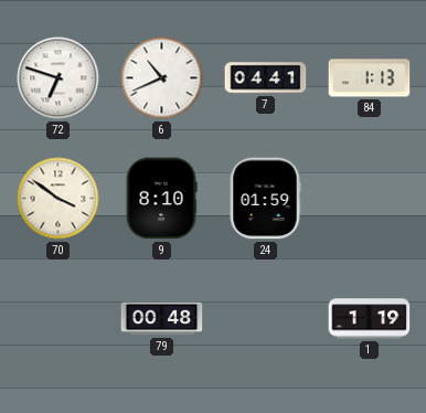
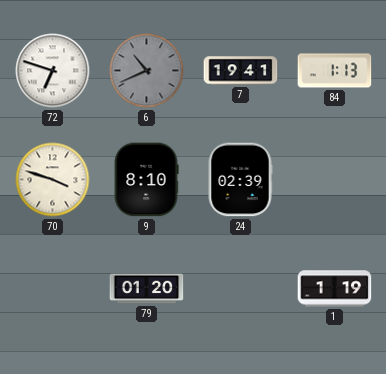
6 dial: white -> grey (147, 71)
7: 04:41 -> 19:41 (241, 71)
70: 3:51 -> 3:48 (53, 180)
24: 01:59 -> 02:39 (240, 180)
79: 00:48 -> 01:20 (147, 289)
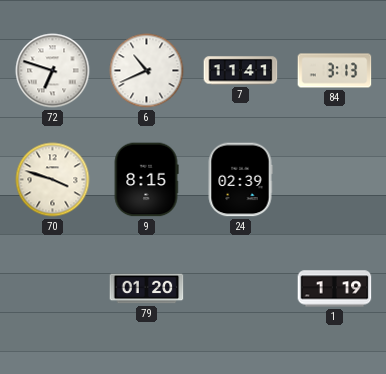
6 dial: grey -> white (147, 71)
7: 19:41 -> 11:41 (241, 71)
84: 1:13 -> 3:13 (335, 71)
9: 8:10 -> 8:15 (146, 180)
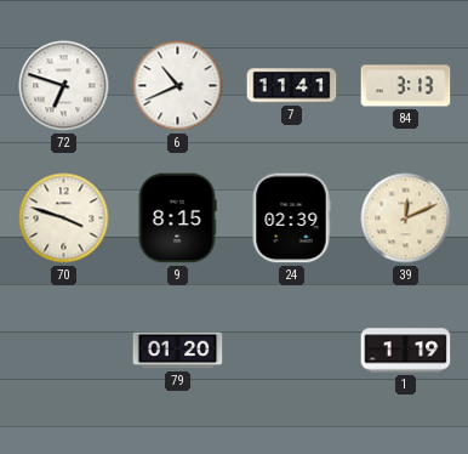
39: none -> 12:11 (406, 219)
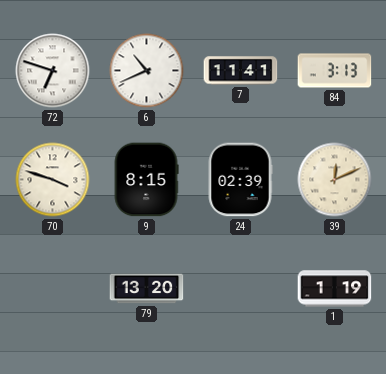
79: 01:20 -> 13:20 (147, 289)
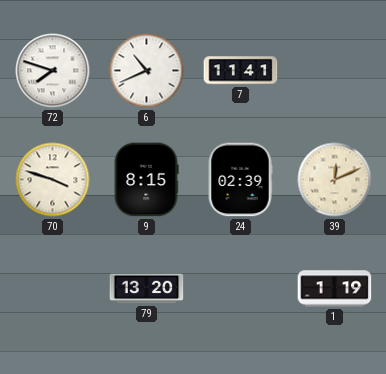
72: 6:48 -> 7:48 (53, 71)
84: 3:13 -> none (335, 71)
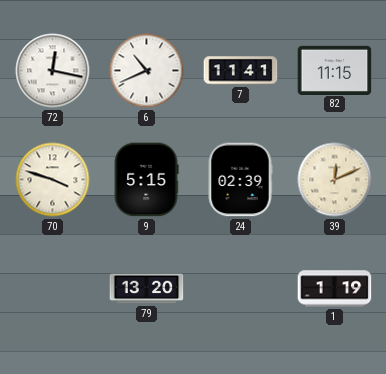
72: 7:48 -> 12:17 (53, 71)
82: none -> 11:15 (335, 70)
9: 8:15 -> 5:15 (146, 180)
